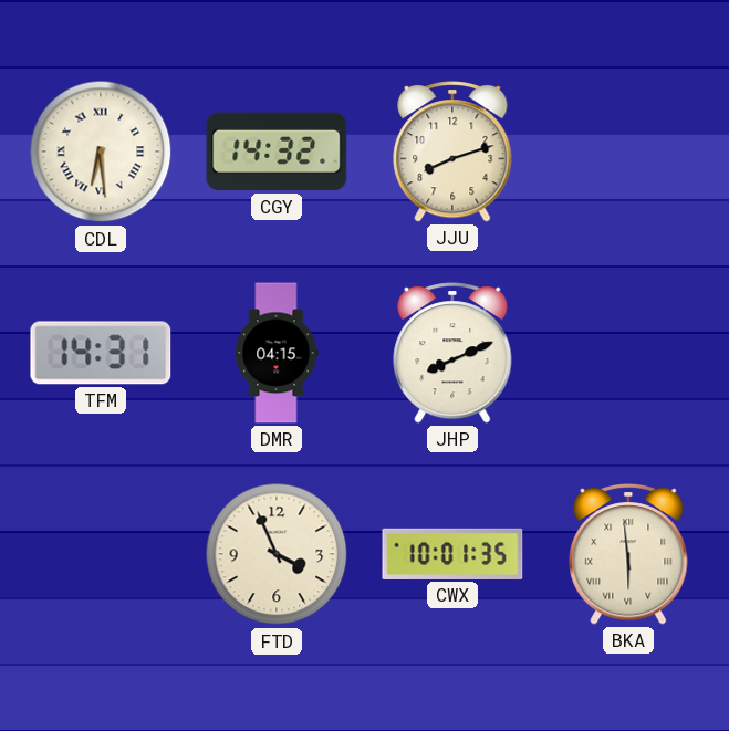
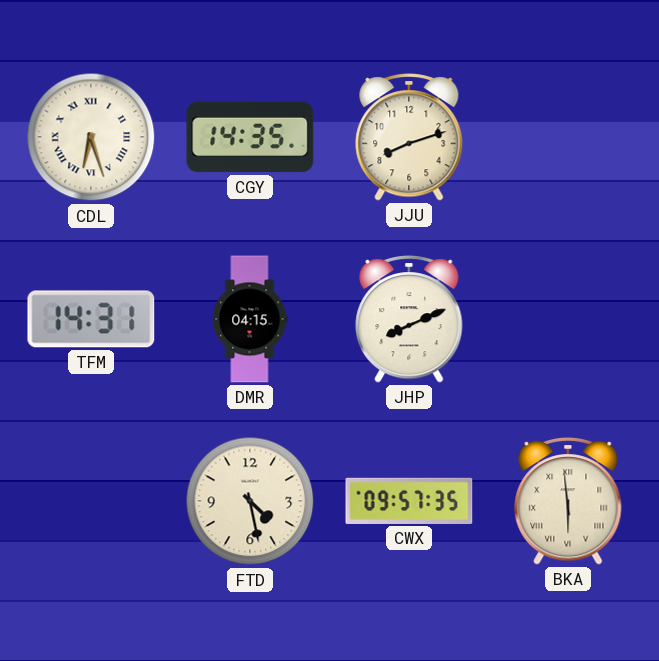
CDL: 6:29 -> 6:27 (91, 137)
CGY: 14:32 -> 14:35 (250, 137)
FTD: 3:56 -> 4:28 (250, 501)
CWX: 10:01 -> 09:57 (409, 501)
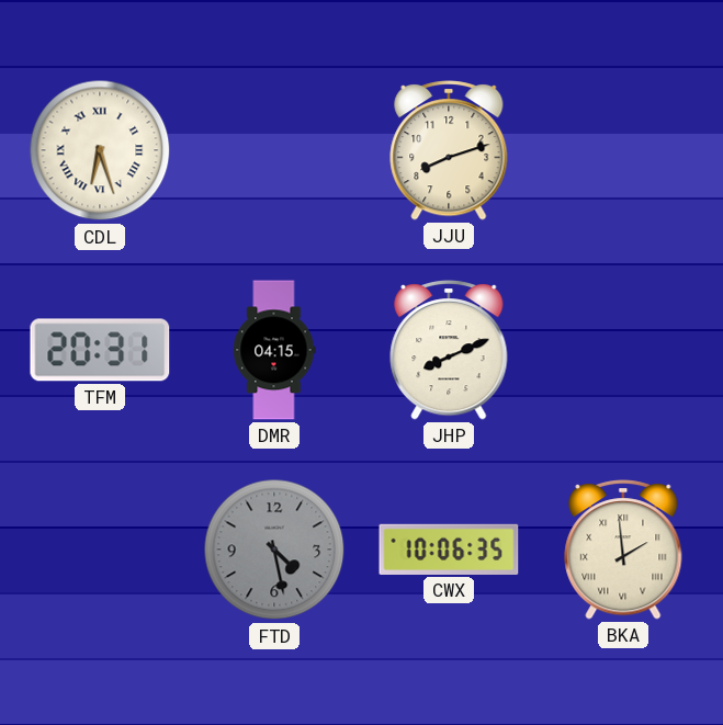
CGY: 14:35 -> none (250, 137)
TFM: 14:31 -> 20:31 (100, 350)
FTD dial: cream -> grey (274, 550)
CWX: 09:57 -> 10:06 (449, 550)
BKA: 5:59 -> 1:59 (623, 550)
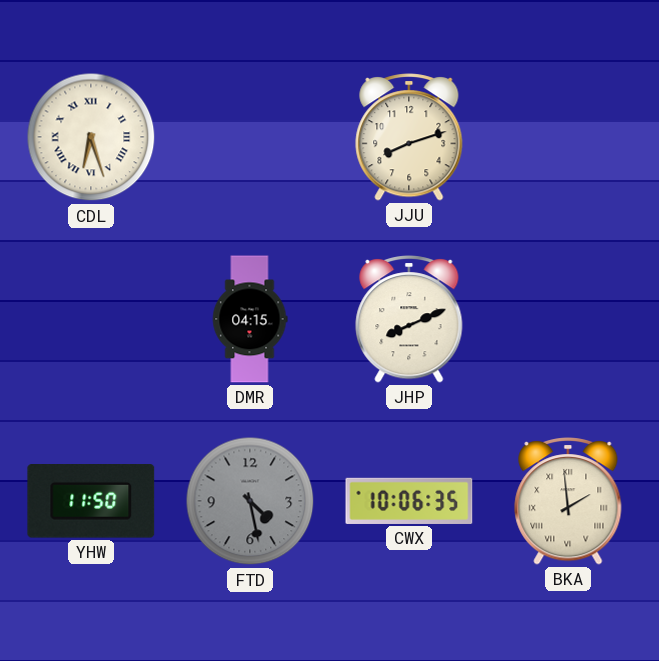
TFM: 20:31 -> none (100, 350)
YHW: none -> 11:50 (91, 502)
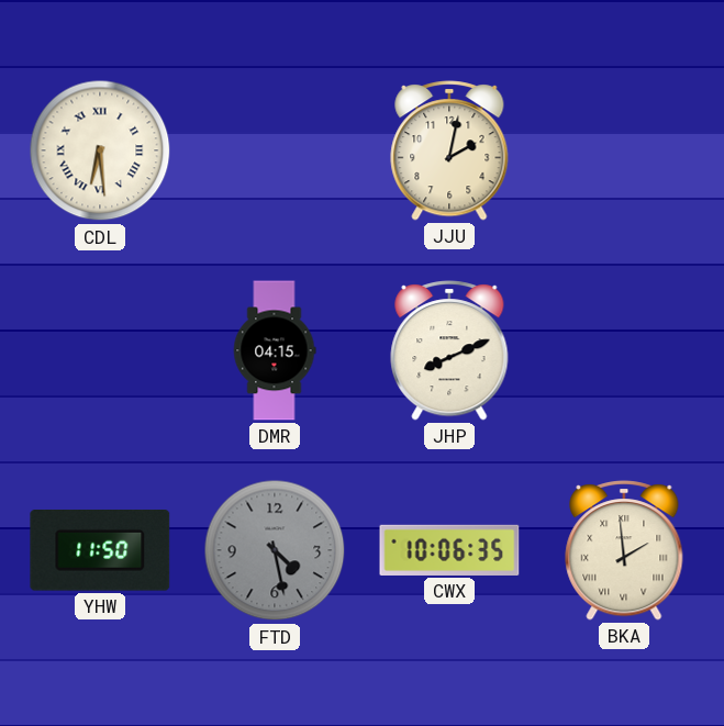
CDL: 6:27 -> 6:29 (100, 150)
JJU: 8:12 -> 2:02 (449, 150)
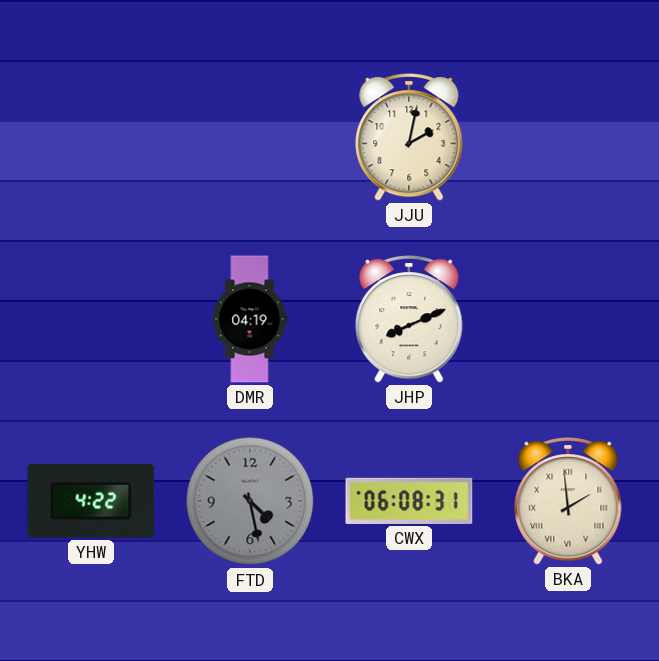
CDL: 6:29 -> none (100, 150)
DMR: 04:15 -> 04:19 (250, 319)
YHW: 11:50 -> 4:22 (91, 502)
CWX: 10:06 -> 06:08 (409, 501)
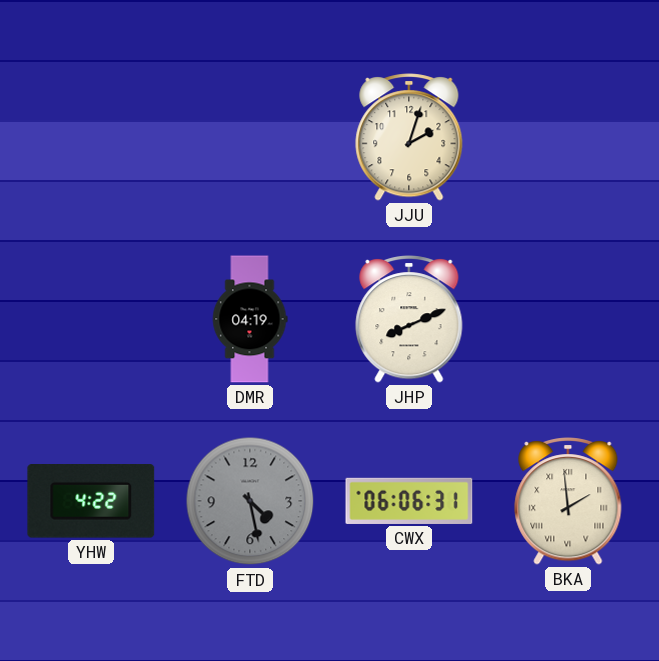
JJU: 2:02 -> 2:03 (409, 137)
CWX: 06:08 -> 06:06 (409, 501)
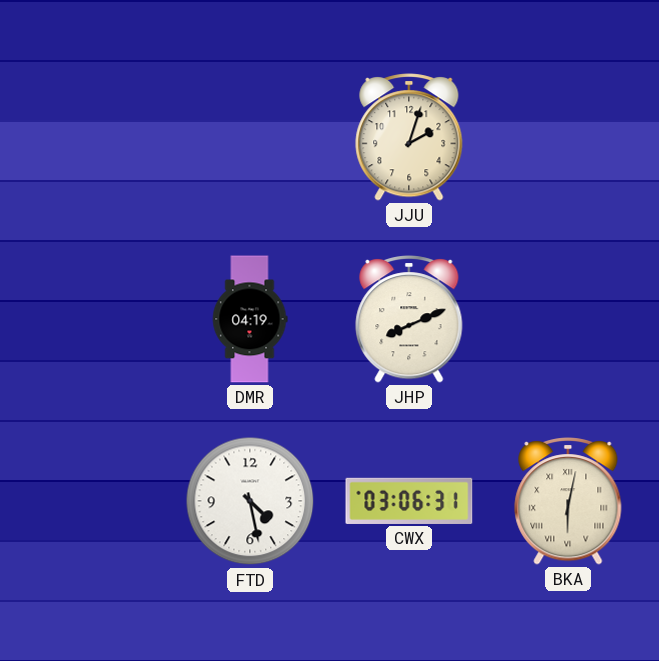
YHW: 4:22 -> none (91, 502)
FTD dial: grey -> white (250, 501)
CWX: 06:06 -> 03:06 (409, 501)
BKA: 1:59 -> 6:02 (568, 501)
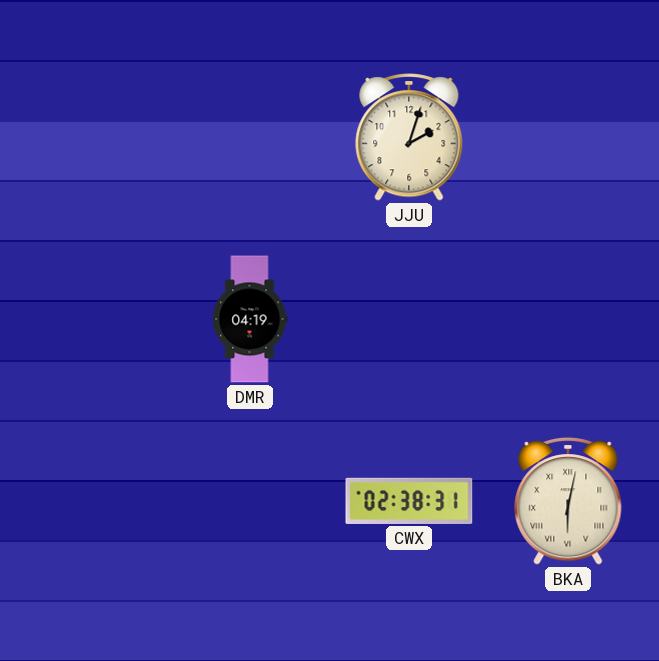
JHP: 8:11 -> none (409, 319)
FTD: 4:28 -> none (250, 501)
CWX: 03:06 -> 02:38 (409, 501)
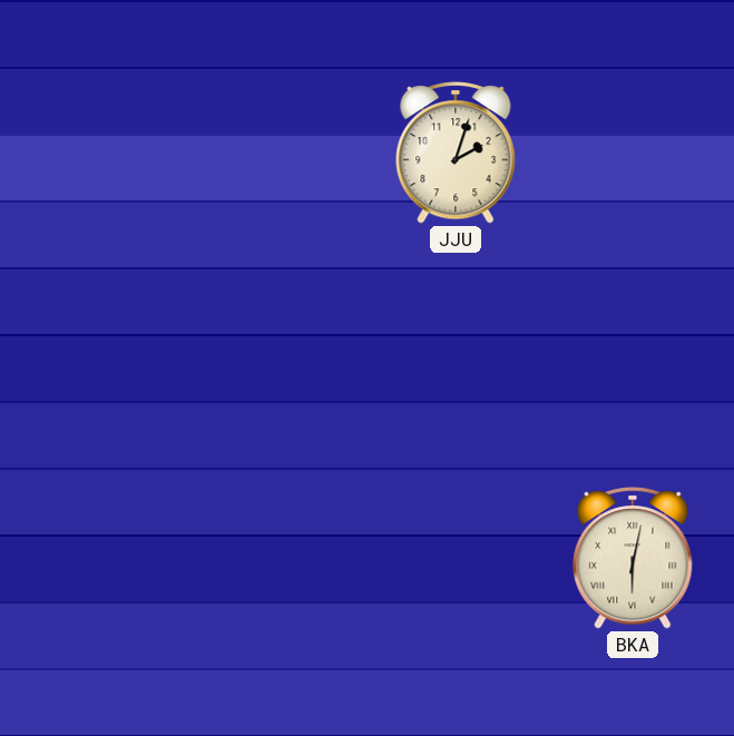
DMR: 04:19 -> none (250, 319)
CWX: 02:38 -> none (409, 501)
